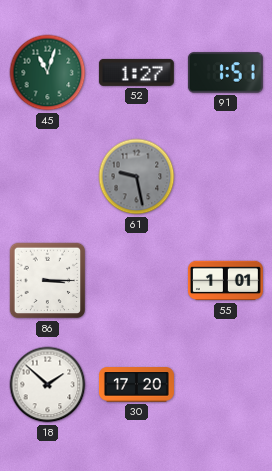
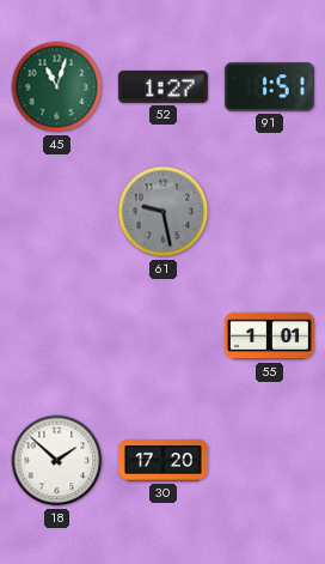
86: 3:15 -> none (48, 281)
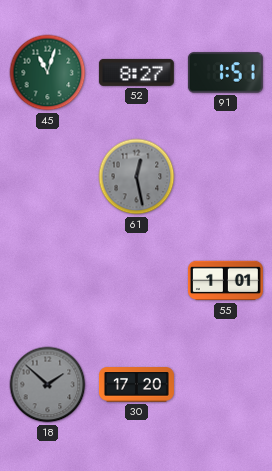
52: 1:27 -> 8:27 (136, 72)
61: 9:28 -> 12:28 (137, 177)
18 dial: white -> grey (48, 385)
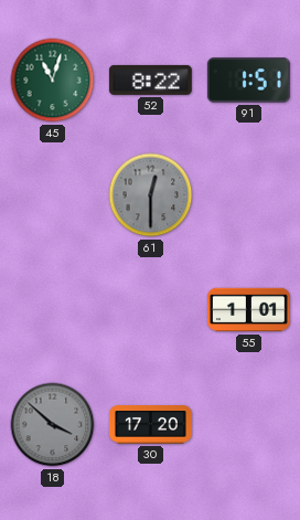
52: 8:27 -> 8:22 (150, 79)
61: 12:28 -> 12:30 (151, 195)
18: 1:52 -> 3:52 (53, 425)
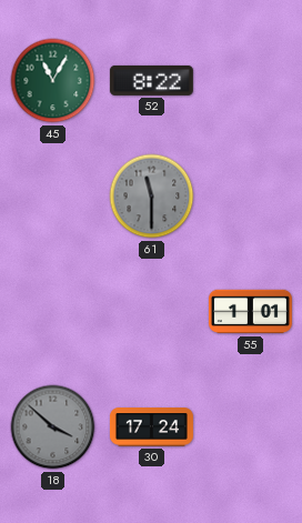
45: 11:03 -> 11:05 (53, 81)
91: 1:51 -> none (248, 81)
61: 12:30 -> 11:30 (152, 197)
30: 17:20 -> 17:24 (151, 428)
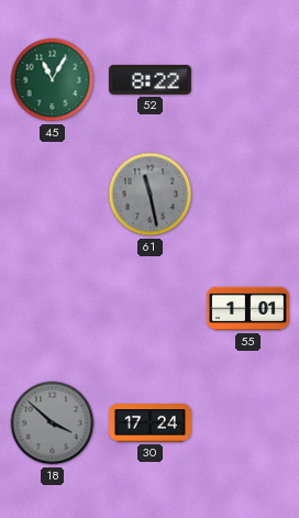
61: 11:30 -> 11:28 (151, 195)
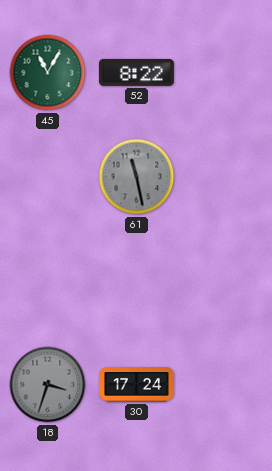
55: 1:01 -> none (247, 309)
18: 3:52 -> 3:33 (48, 385)
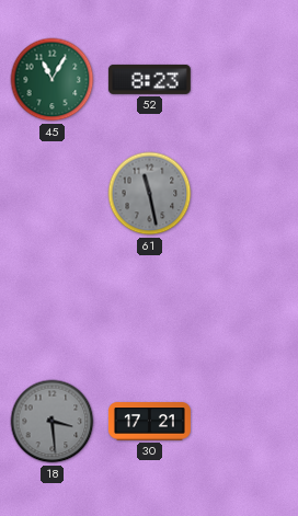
52: 8:22 -> 8:23 (149, 79)
18: 3:33 -> 3:29 (53, 422)
30: 17:24 -> 17:21 (149, 422)
